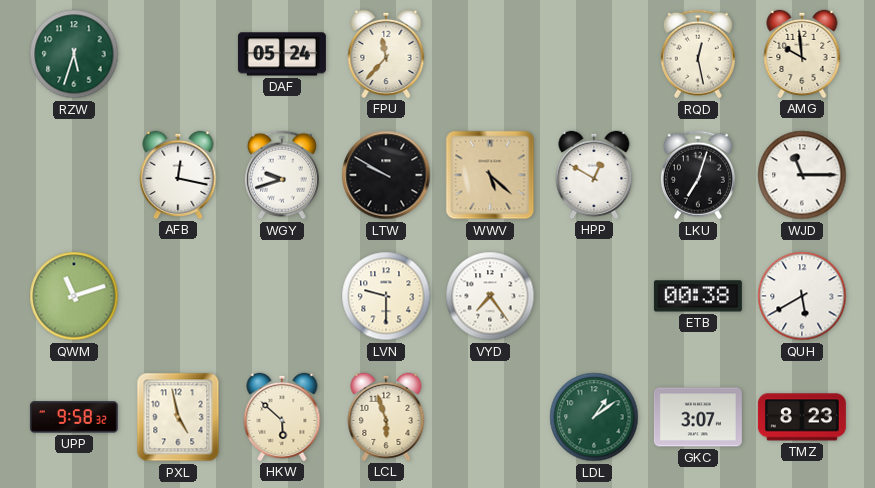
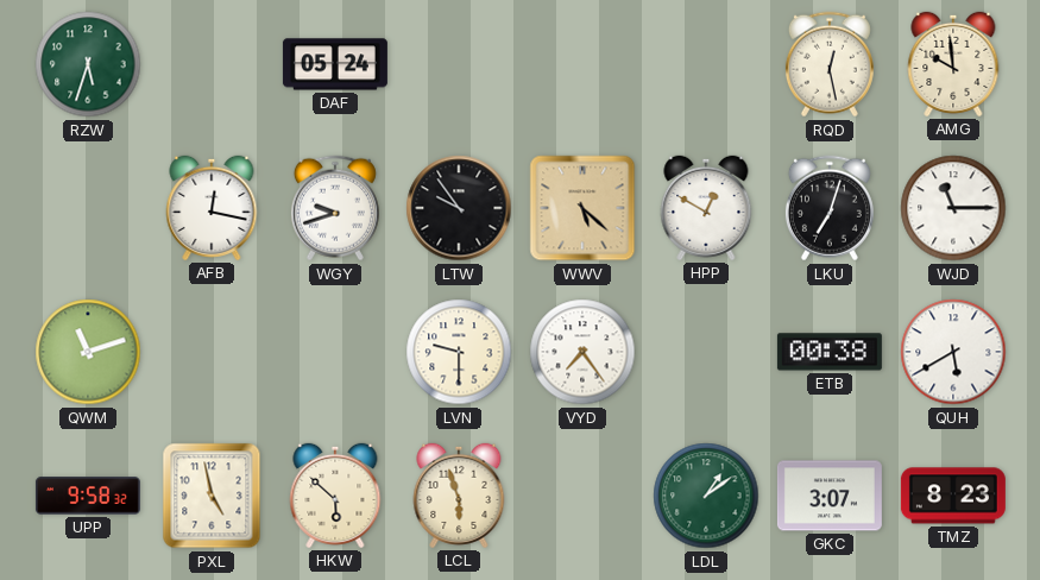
FPU: 11:37 -> none (386, 54)
LTW: 9:50 -> 9:54 (459, 208)
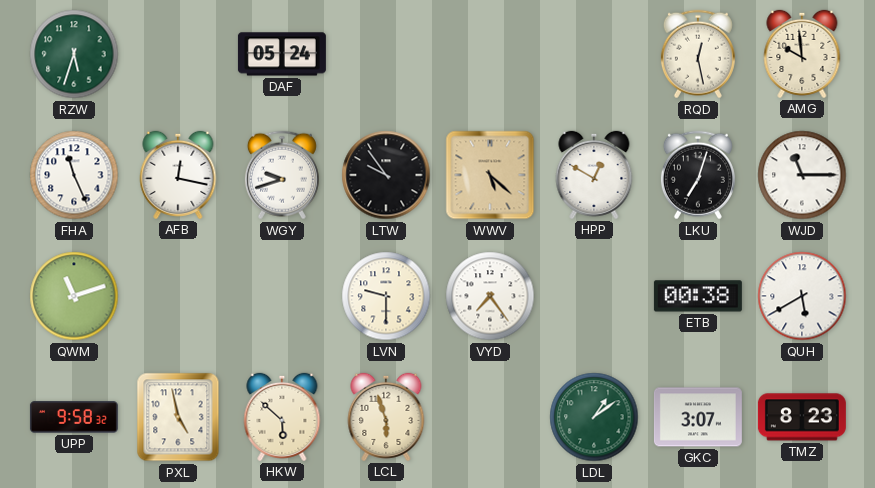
FHA: none -> 11:26 (74, 175)
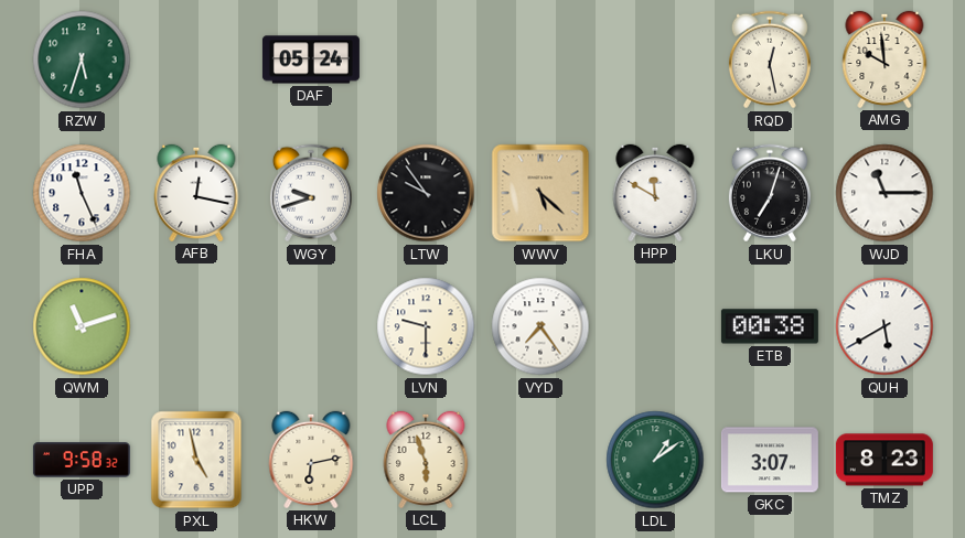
HPP: 12:50 -> 11:50 (655, 193)
HKW: 5:52 -> 6:13 (311, 460)
